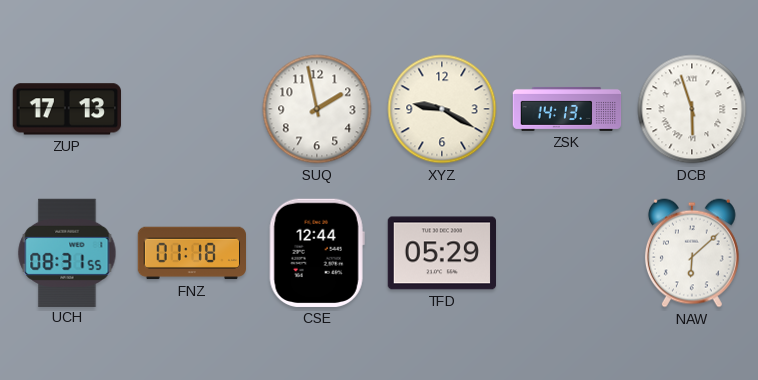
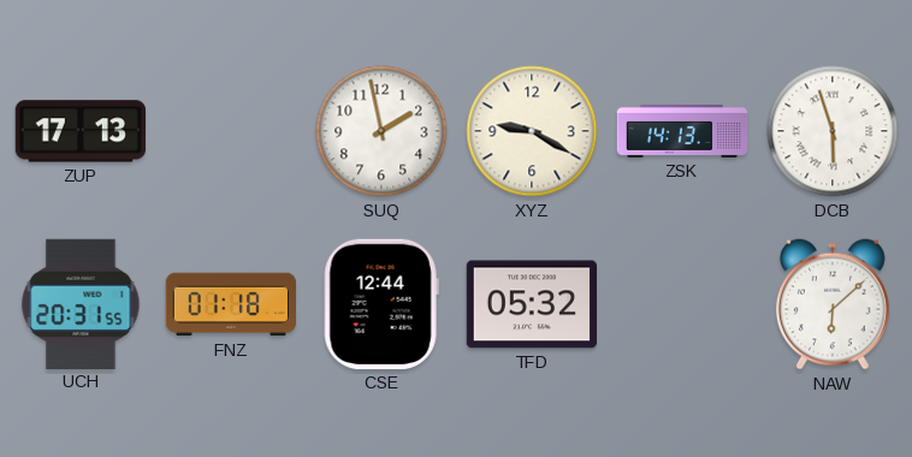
UCH: 08:31 -> 20:31 (81, 303)
TFD: 05:29 -> 05:32 (531, 304)
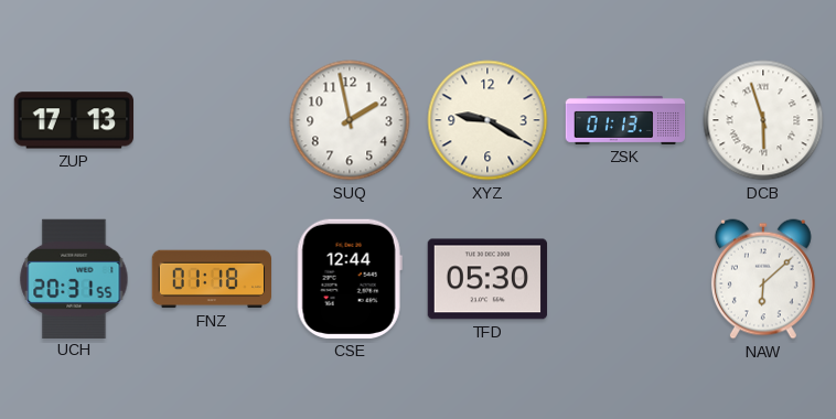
ZSK: 14:13 -> 01:13 (625, 120)
TFD: 05:32 -> 05:30 (486, 279)
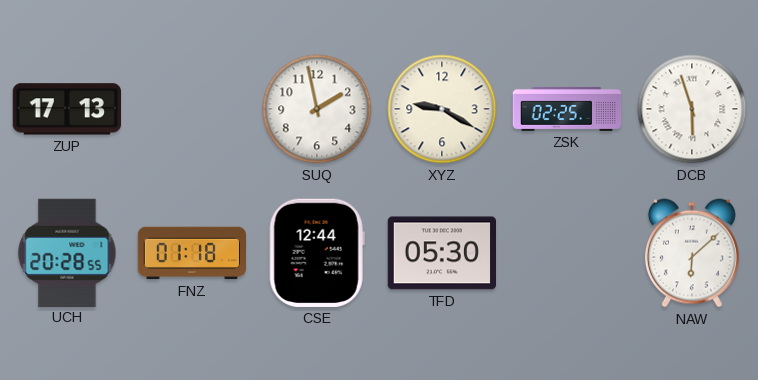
ZSK: 01:13 -> 02:25 (567, 109)
UCH: 20:31 -> 20:28 (67, 252)
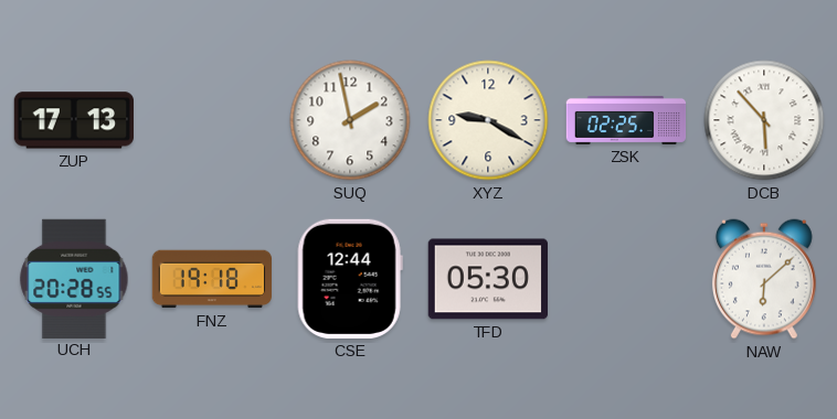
DCB: 5:57 -> 5:53 (764, 120)
FNZ: 01:18 -> 19:18 (211, 279)
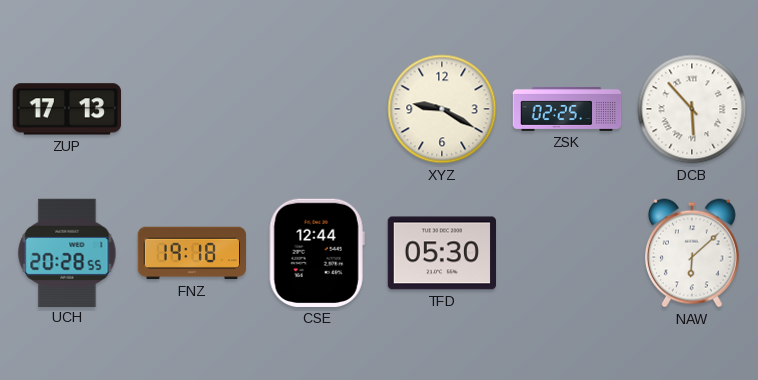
SUQ: 1:58 -> none (350, 120)
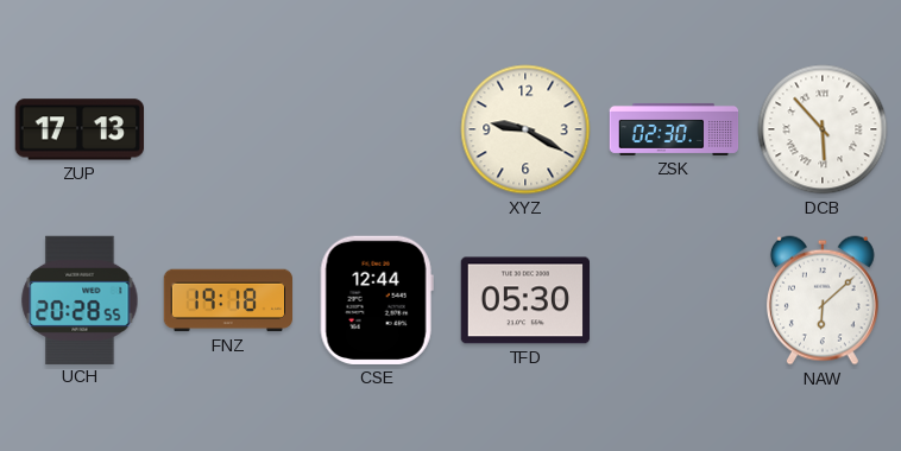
ZSK: 02:25 -> 02:30 (674, 129)
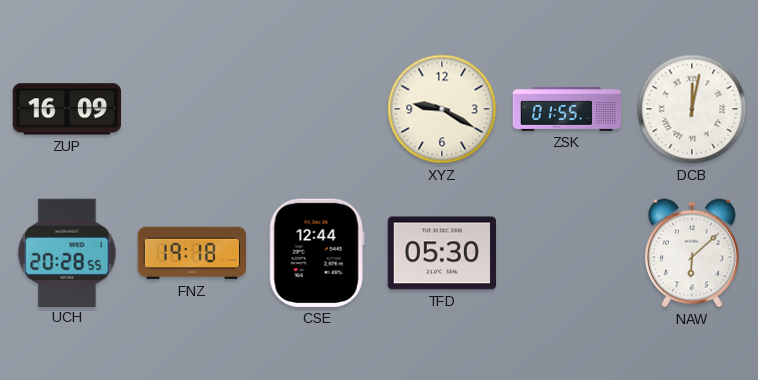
ZUP: 17:13 -> 16:09 (66, 109)
ZSK: 02:30 -> 01:55 (567, 109)
DCB: 5:53 -> 12:02 (692, 109)
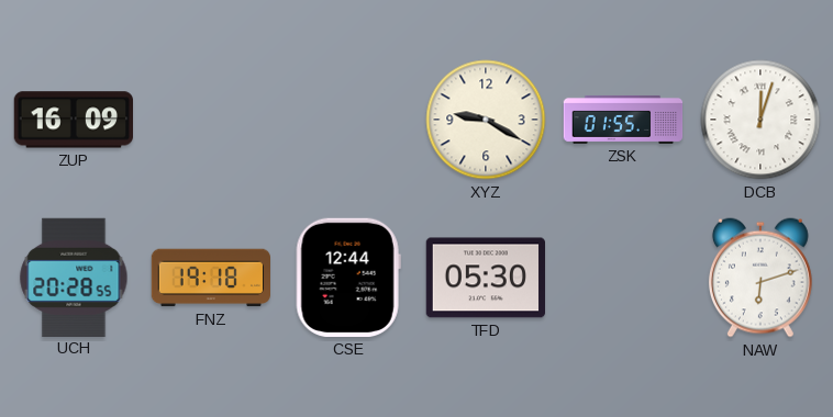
DCB: 12:02 -> 12:03 (760, 120)
NAW: 6:08 -> 6:12 (760, 278)
